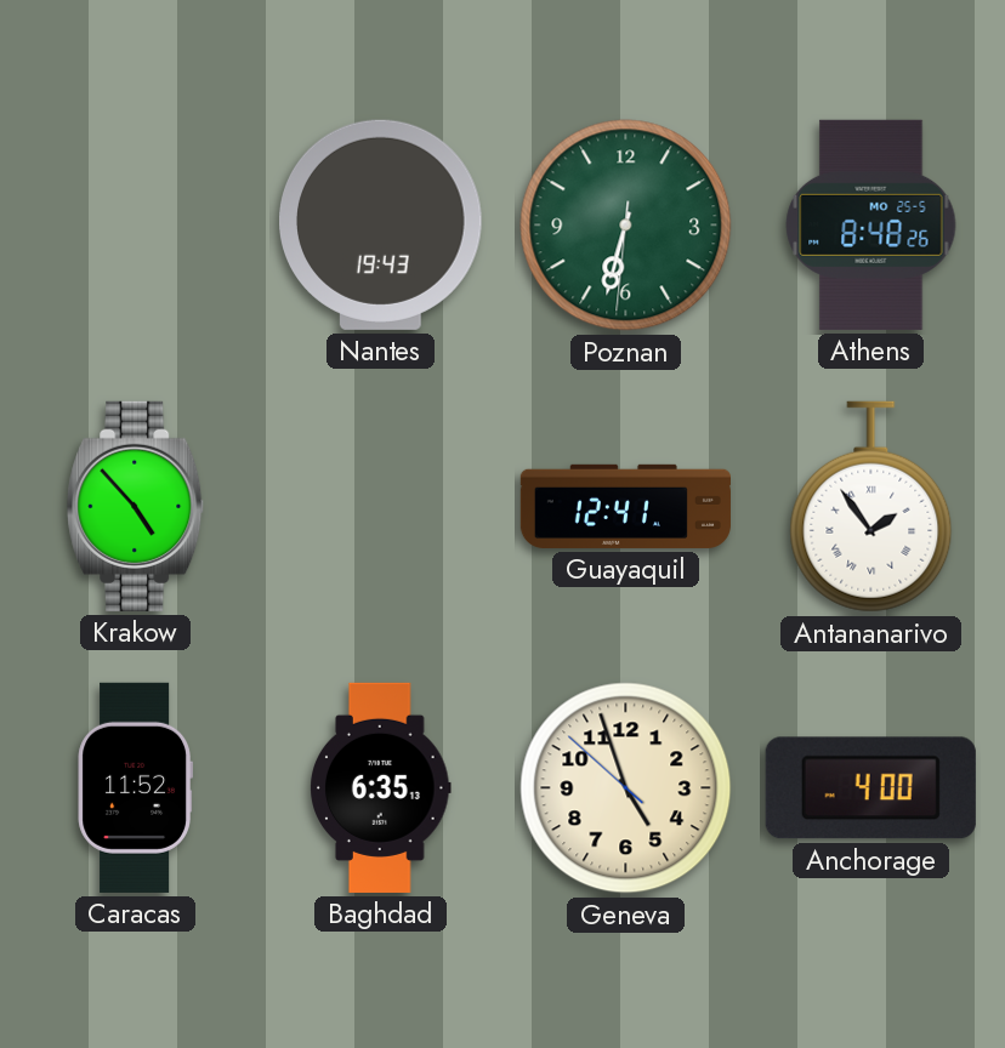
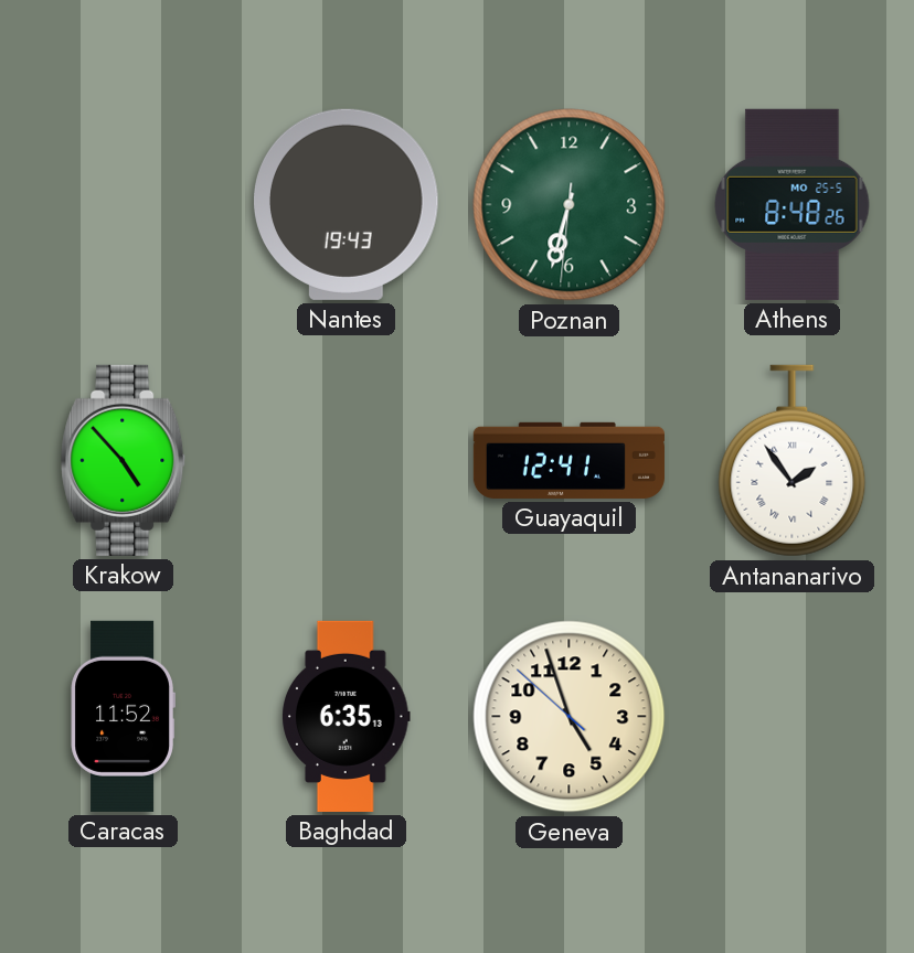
Anchorage: 4:00 -> none (870, 788)
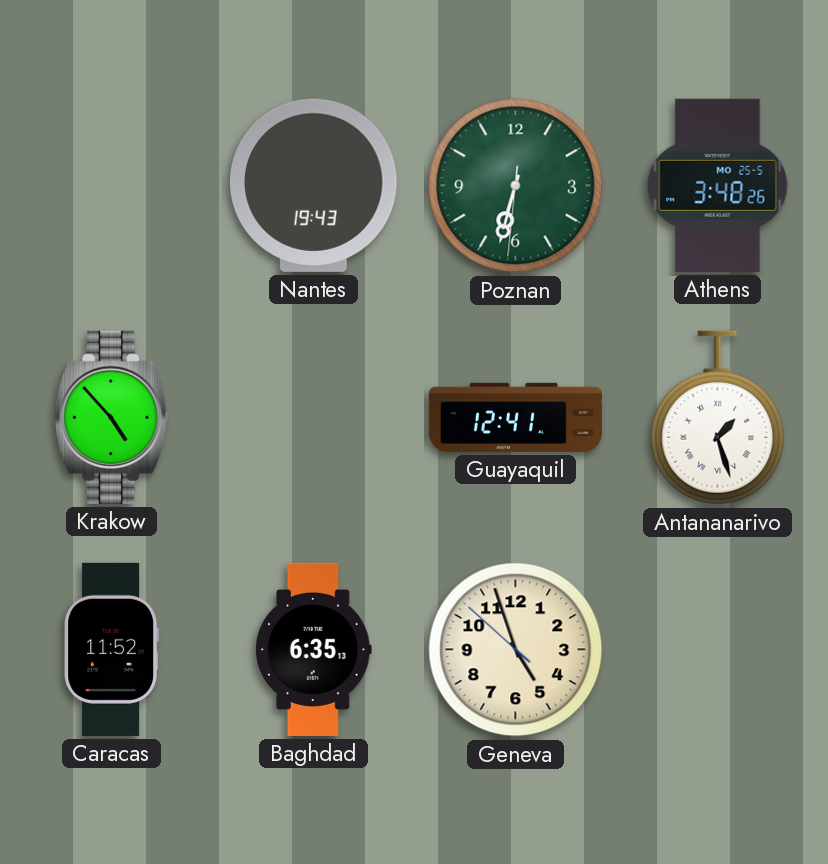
Athens: 8:48 -> 3:48 (718, 185)
Antananarivo: 1:54 -> 1:27 (718, 418)
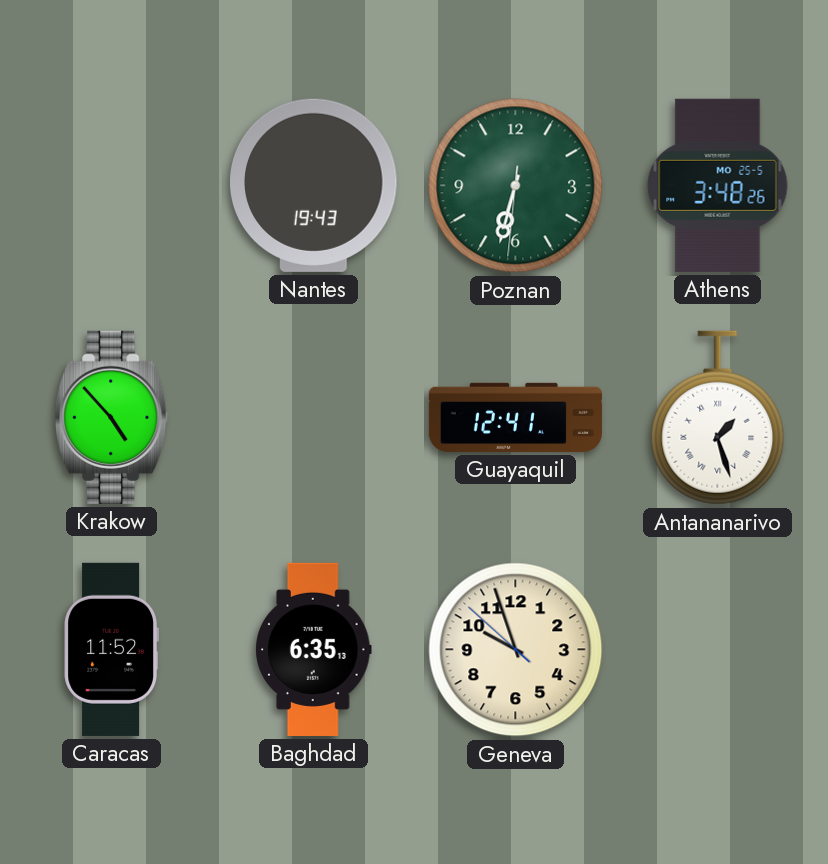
Geneva: 4:56 -> 9:56 (516, 650)
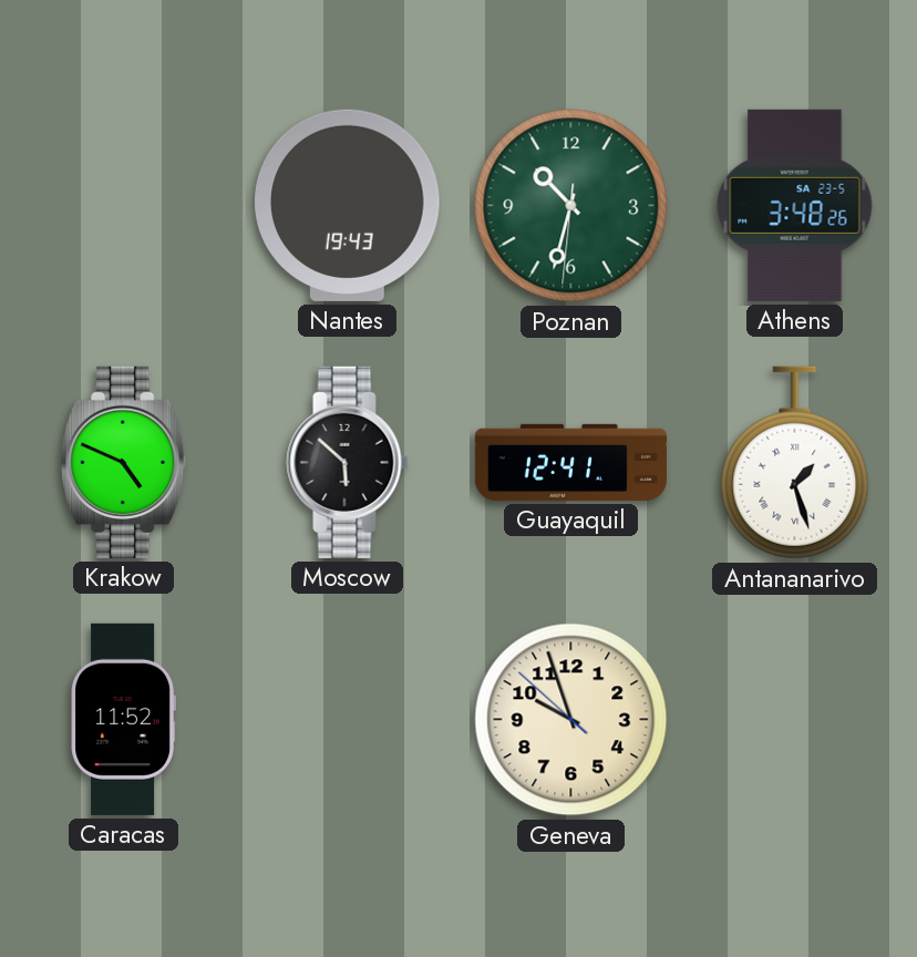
Poznan: 6:32 -> 10:32 (571, 206)
Athens date: MO 25-5 -> SA 23-5 (795, 205)
Krakow: 4:53 -> 4:49 (124, 462)
Moscow: none -> 5:52 (348, 462)
Baghdad: 6:35 -> none (314, 649)
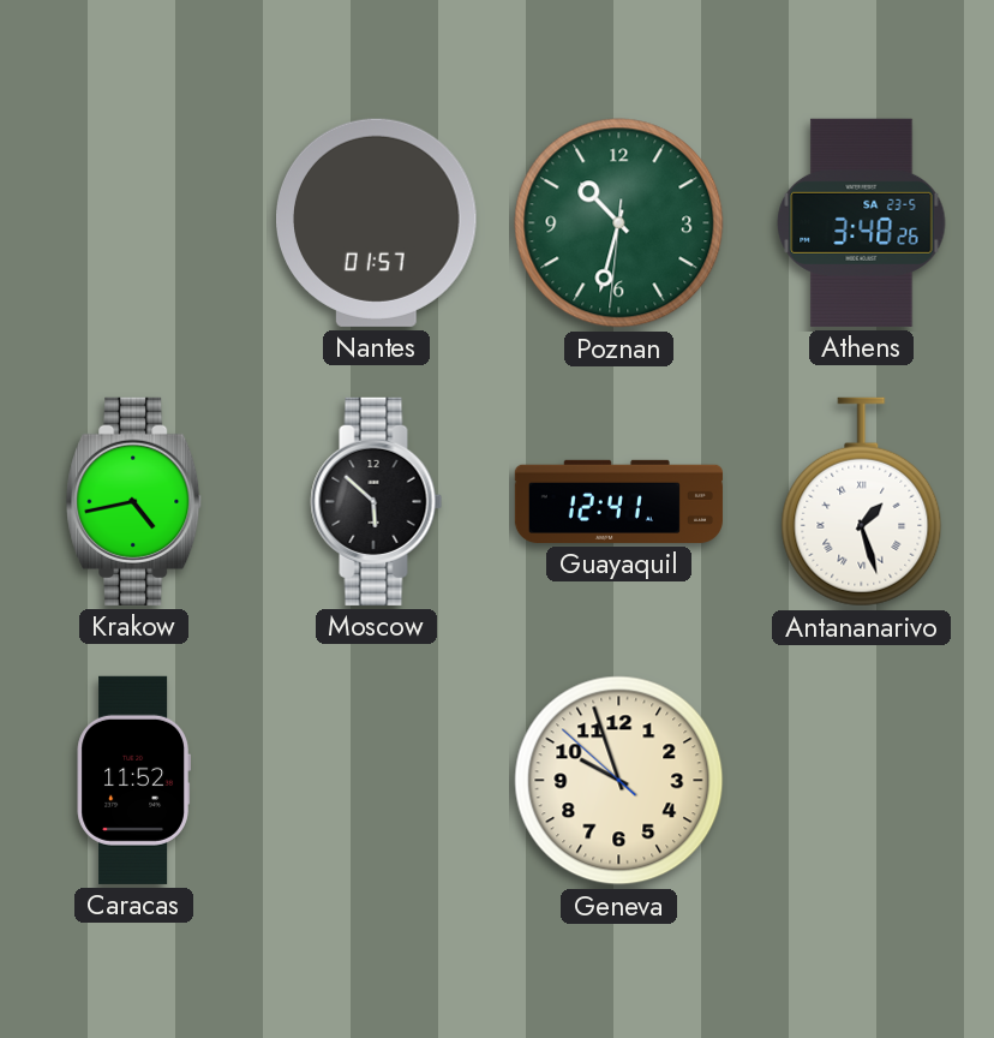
Nantes: 19:43 -> 01:57 (377, 222)
Krakow: 4:49 -> 4:43 (134, 501)
